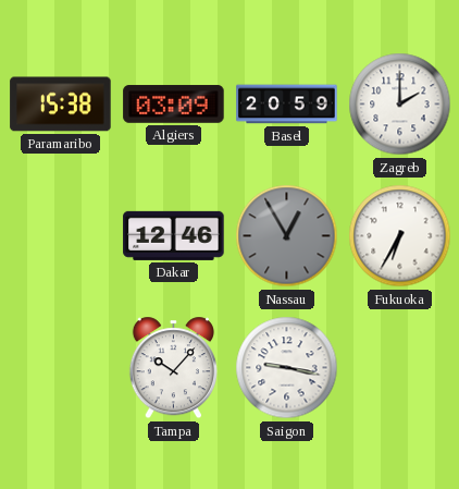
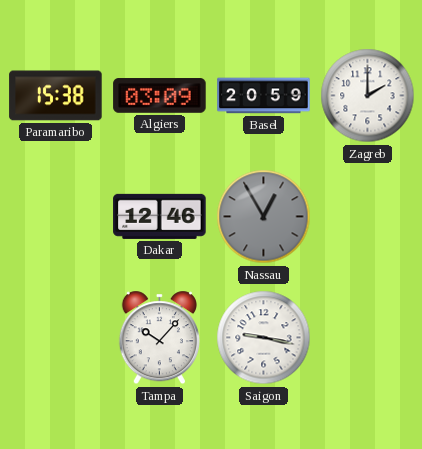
Fukuoka: 6:35 -> none (400, 236)
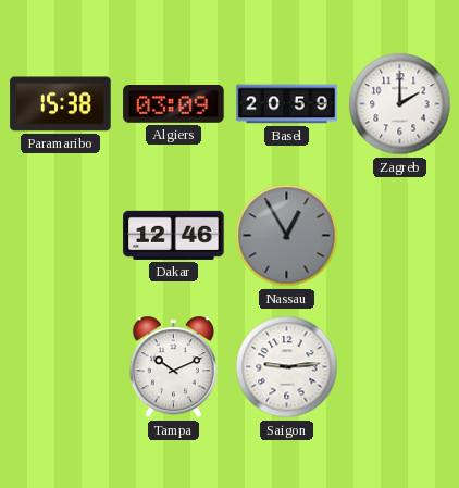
Tampa: 10:07 -> 10:11 (173, 367)
Saigon: 9:17 -> 9:14 (287, 367)
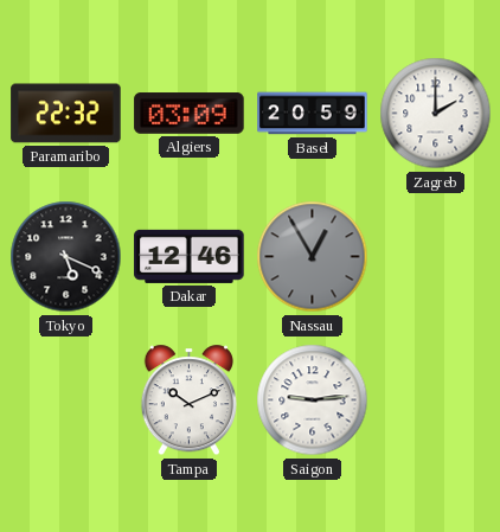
Paramaribo: 15:38 -> 22:32 (66, 114)
Tokyo: none -> 5:19 (66, 257)
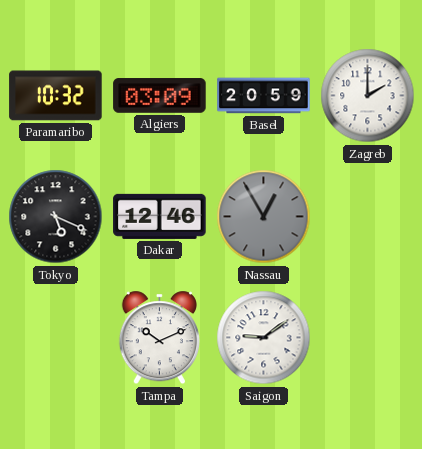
Paramaribo: 22:32 -> 10:32 (56, 96)
Saigon: 9:14 -> 9:09 (264, 338)
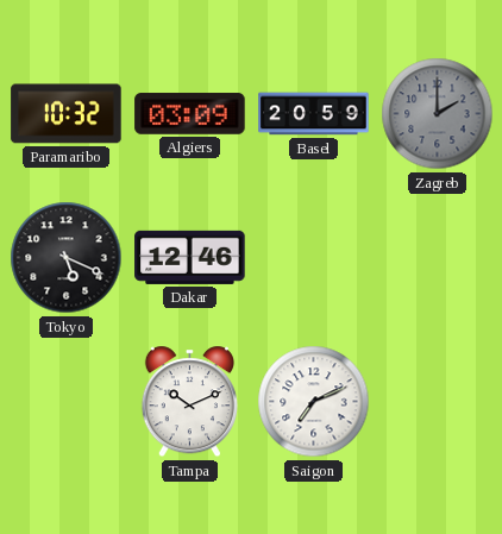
Zagreb dial: white -> grey (438, 114)
Nassau: 12:55 -> none (264, 217)
Saigon: 9:09 -> 7:11 (314, 402)
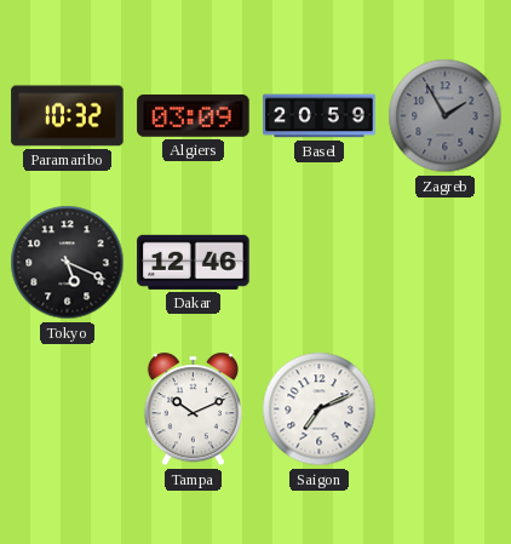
Zagreb: 2:00 -> 1:55 (446, 116)
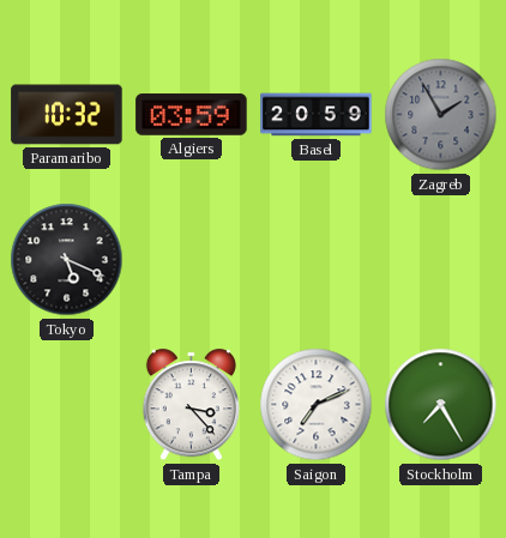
Algiers: 03:09 -> 03:59 (192, 115)
Dakar: 12:46 -> none (194, 262)
Tampa: 10:11 -> 3:23 (191, 405)
Stockholm: none -> 7:25 (441, 405)
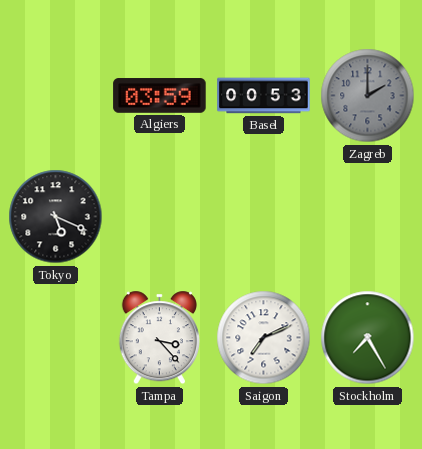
Paramaribo: 10:32 -> none (67, 115)
Basel: 20:59 -> 00:53 (264, 96)
Zagreb: 1:55 -> 2:00 (368, 96)
